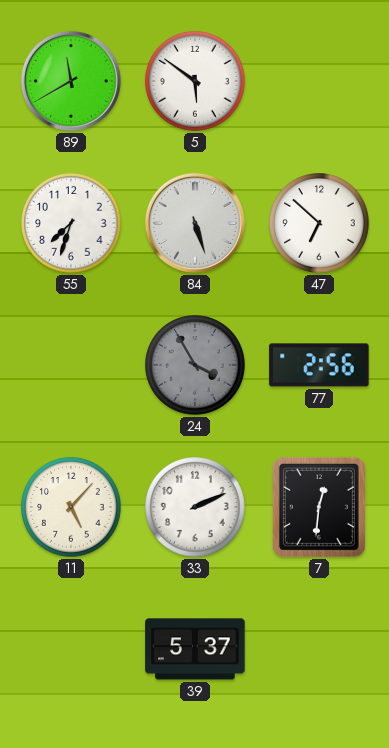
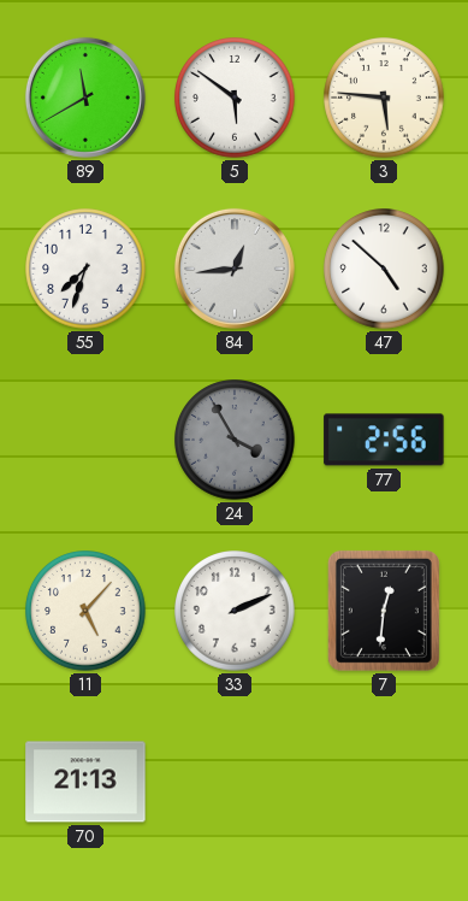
3: none -> 5:46 (384, 98)
84: 5:27 -> 12:44 (235, 269)
47: 6:52 -> 4:52 (384, 269)
70: none -> 21:13 (85, 782)
39: 5:37 -> none (195, 649)
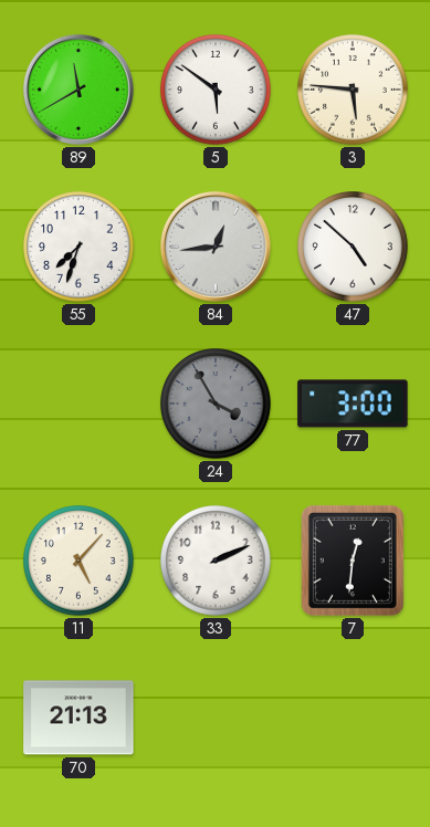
77: 2:56 -> 3:00 (353, 404)
